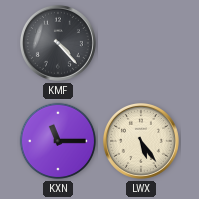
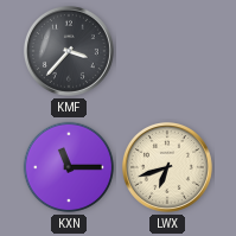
KMF: 4:23 -> 3:37 (69, 51)
LWX: 5:24 -> 6:42 (167, 167)
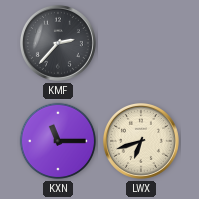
KMF: 3:37 -> 2:37 (58, 43)
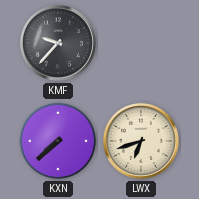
KMF: 2:37 -> 9:37 (58, 43)
KXN: 11:15 -> 7:38 (58, 141)
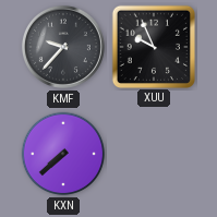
XUU: none -> 9:56 (153, 46)
LWX: 6:42 -> none (141, 141)
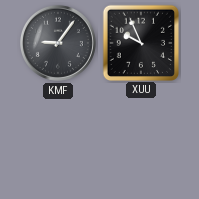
KMF: 9:37 -> 9:06 (58, 43)
KXN: 7:38 -> none (63, 154)
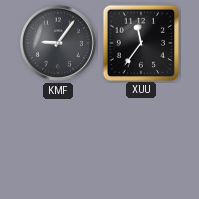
XUU: 9:56 -> 11:36 (140, 42)
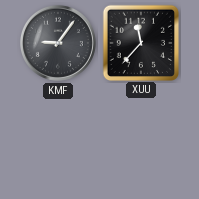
XUU: 11:36 -> 11:37 (140, 42)
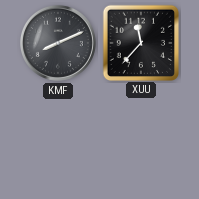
KMF: 9:06 -> 8:11 (58, 43)
